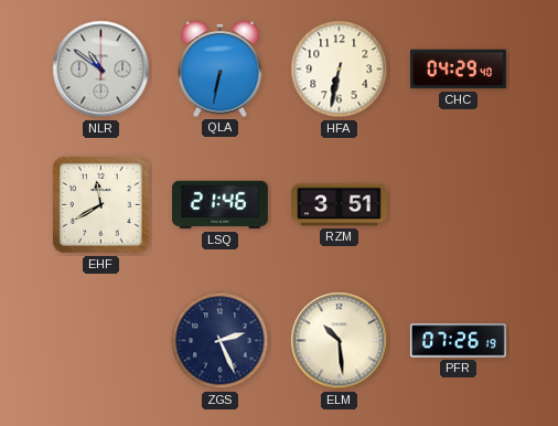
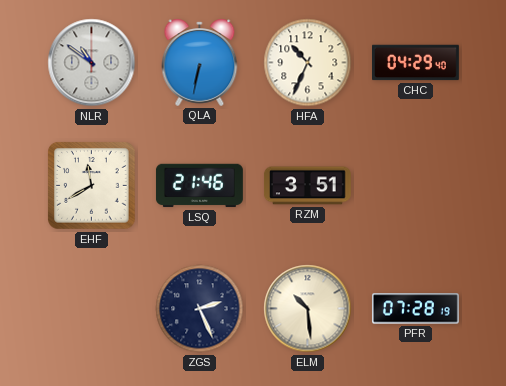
HFA: 6:32 -> 10:34 (308, 63)
PFR: 07:26 -> 07:28 (415, 309)
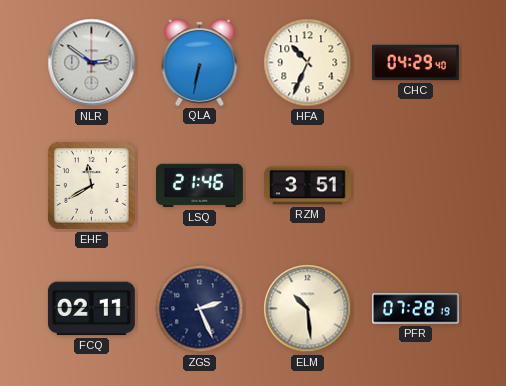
NLR: 10:51 -> 2:51 (92, 63)
FCQ: none -> 02:11 (91, 309)
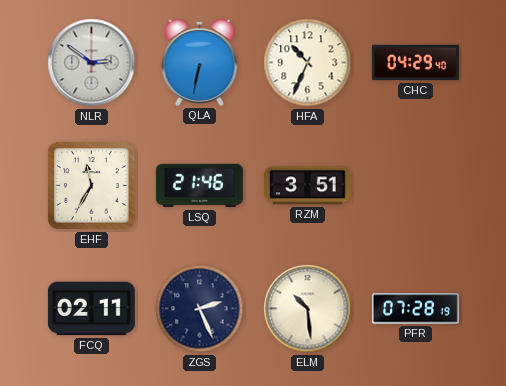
EHF: 11:40 -> 11:35 (92, 186)
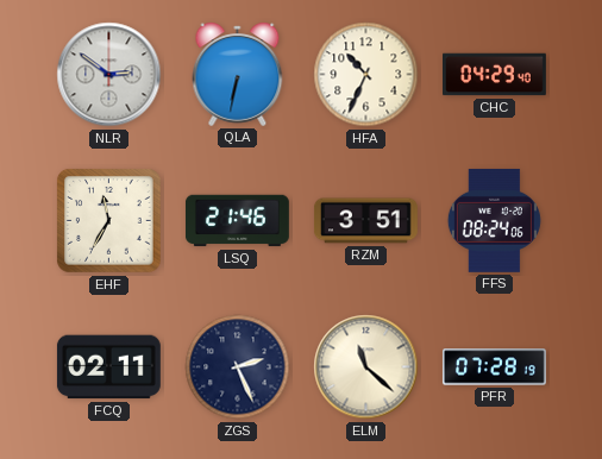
FFS: none -> 08:24 (494, 220)
ELM: 10:29 -> 11:22 (366, 367)
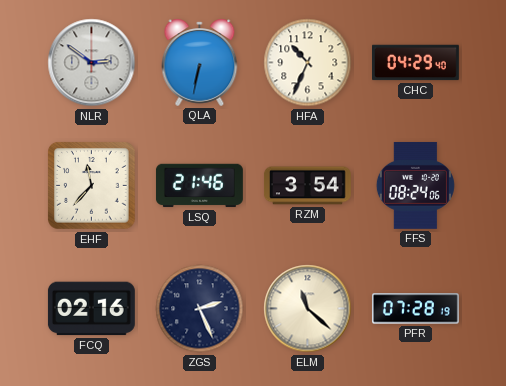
EHF: 11:35 -> 11:37 (92, 186)
RZM: 3:51 -> 3:54 (307, 186)
FCQ: 02:11 -> 02:16 (91, 309)
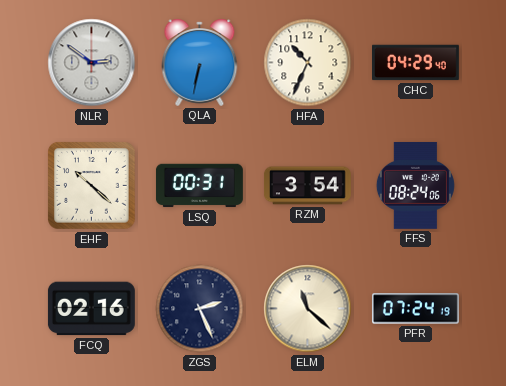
EHF: 11:37 -> 10:22 (92, 186)
LSQ: 21:46 -> 00:31 (199, 186)
PFR: 07:28 -> 07:24 (415, 309)
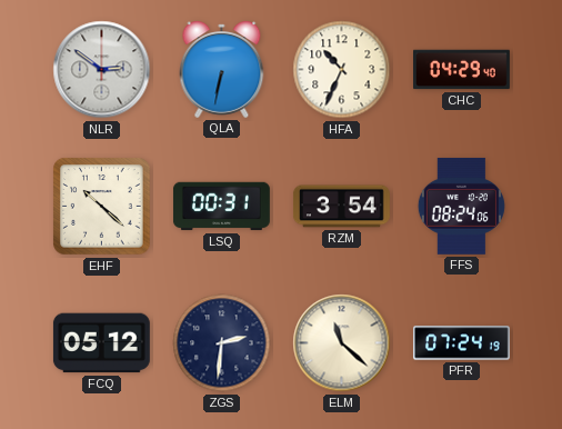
FCQ: 02:16 -> 05:12 (101, 343)
ZGS: 2:26 -> 2:31 (222, 343)
